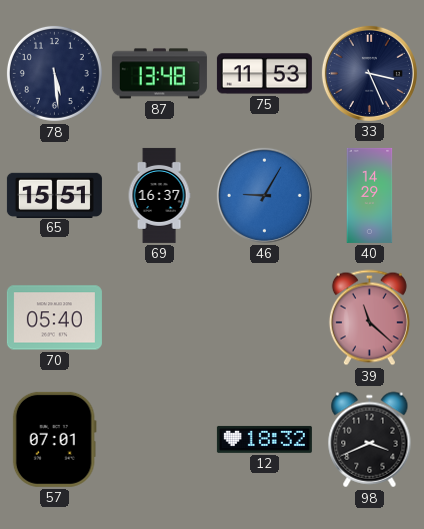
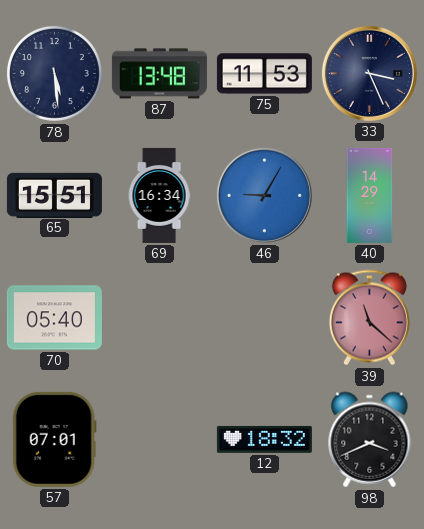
69: 16:37 -> 16:34 (159, 195)
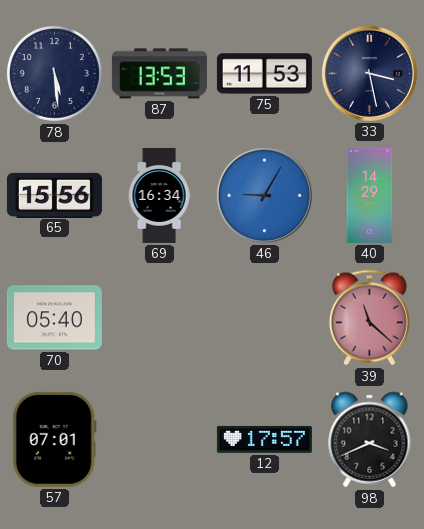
87: 13:48 -> 13:53 (159, 74)
33: 3:26 -> 3:28 (369, 73)
65: 15:51 -> 15:56 (54, 195)
12: 18:32 -> 17:57 (264, 439)
